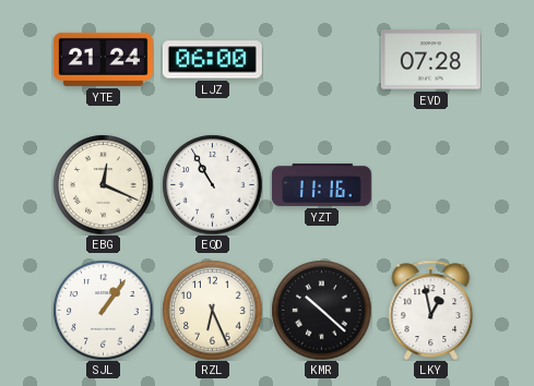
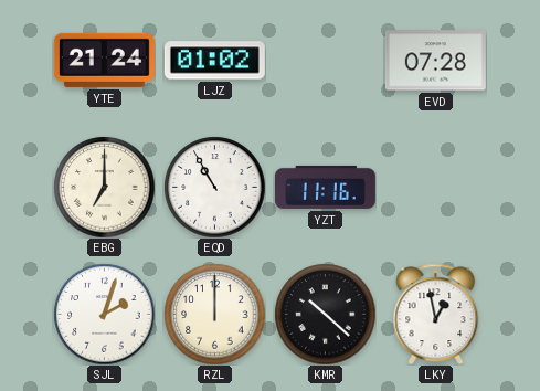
LJZ: 06:00 -> 01:02 (214, 61)
EBG: 12:19 -> 7:00 (104, 187)
SJL: 1:06 -> 2:03 (104, 314)
RZL: 6:26 -> 12:00 (214, 314)
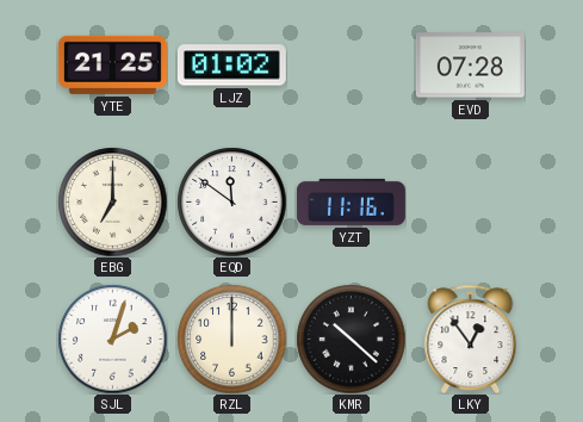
YTE: 21:24 -> 21:25 (112, 64)
EQD: 10:55 -> 11:51 (231, 201)
LKY: 12:58 -> 12:54 (471, 339)
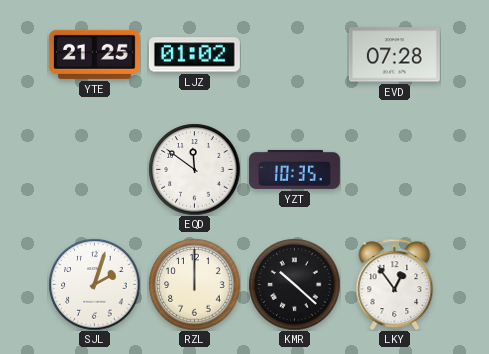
EBG: 7:00 -> none (112, 201)
YZT: 11:16 -> 10:35 (294, 169)
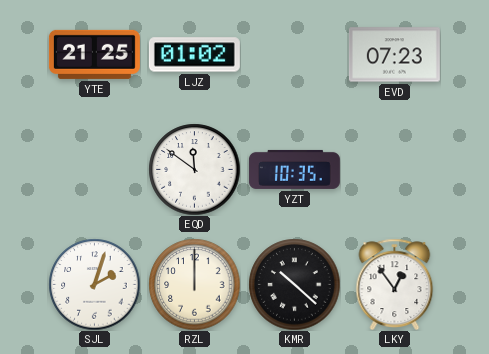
EVD: 07:28 -> 07:23 (394, 55)
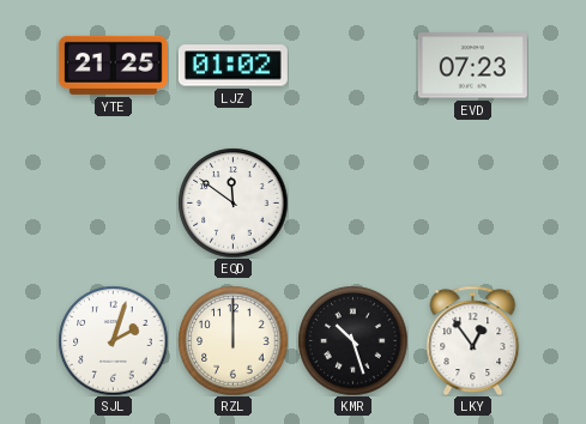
YZT: 10:35 -> none (294, 169)
KMR: 10:22 -> 10:27 (352, 340)
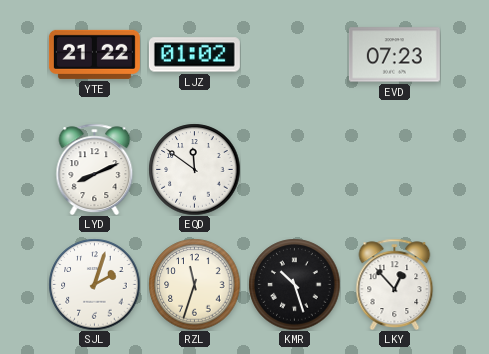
YTE: 21:25 -> 21:22 (94, 54)
LYD: none -> 8:11 (95, 169)
RZL: 12:00 -> 11:33 (194, 284)
LKY: 12:54 -> 12:53 (395, 284)
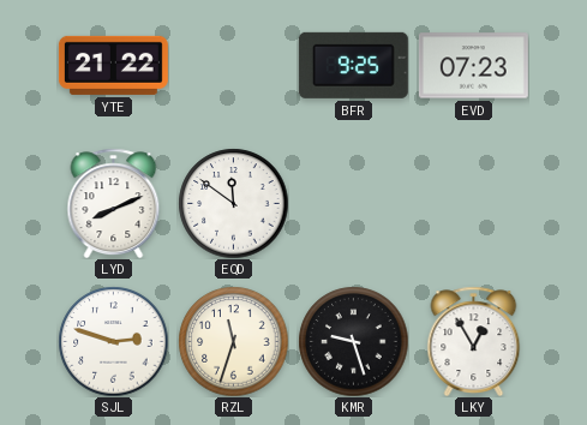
LJZ: 01:02 -> none (194, 55)
BFR: none -> 9:25 (353, 65)
SJL: 2:03 -> 2:48 (113, 341)
KMR: 10:27 -> 9:27 (353, 341)
LKY: 12:53 -> 12:55 (474, 341)
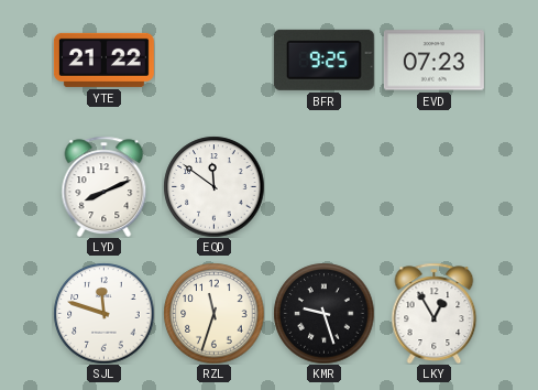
SJL: 2:48 -> 11:48 (103, 313)
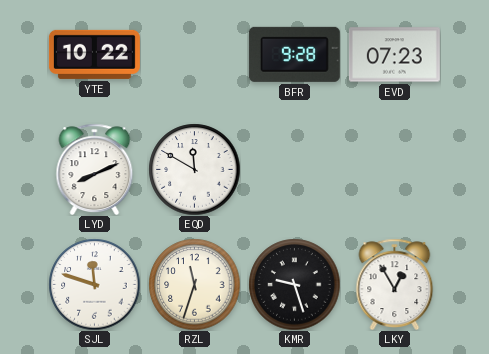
YTE: 21:22 -> 10:22 (94, 54)
BFR: 9:25 -> 9:28 (294, 54)
EQD: 11:51 -> 11:50 (194, 169)
